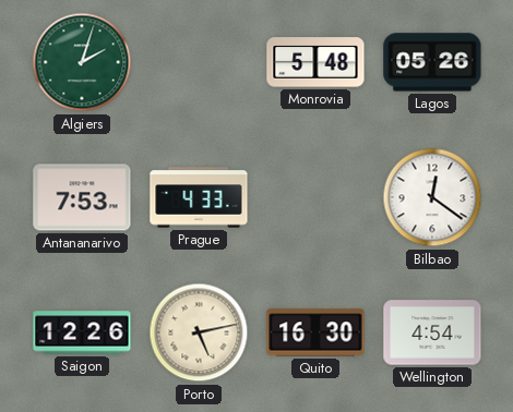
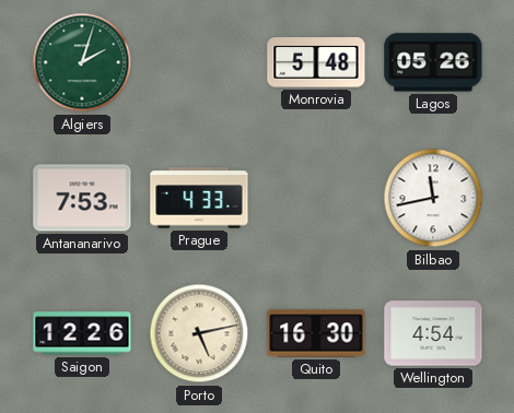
Bilbao: 12:21 -> 11:43 (433, 198)
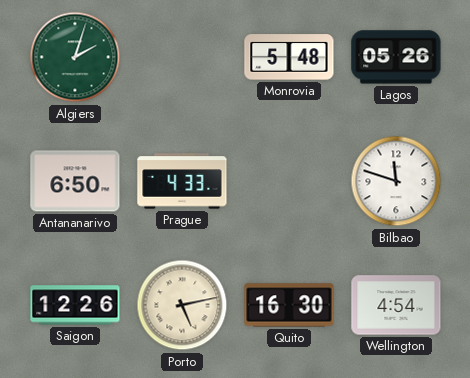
Antananarivo: 7:53 -> 6:50 (75, 181)
Bilbao: 11:43 -> 11:48 (396, 181)
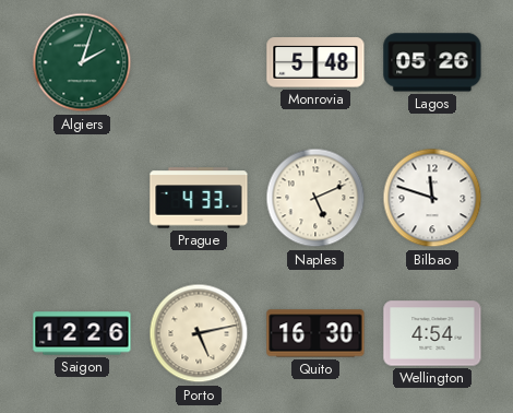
Antananarivo: 6:50 -> none (75, 181)
Naples: none -> 5:11 (315, 198)
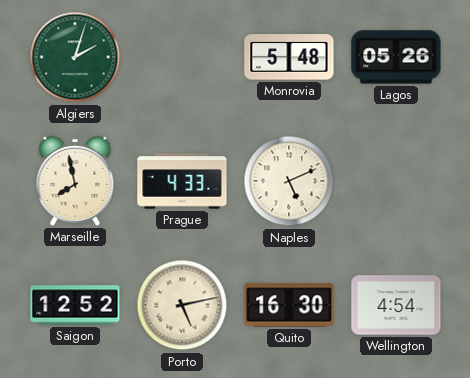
Marseille: none -> 7:58 (75, 181)
Bilbao: 11:48 -> none (432, 198)
Saigon: 12:26 -> 12:52 (75, 305)
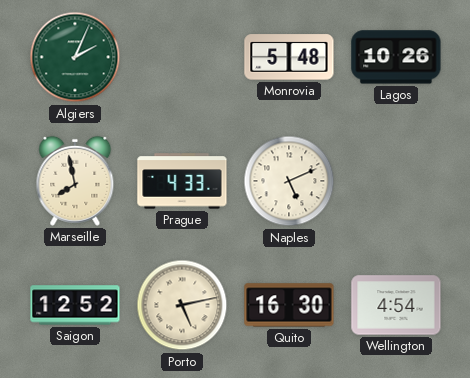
Algiers: 2:03 -> 2:04 (75, 57)
Lagos: 05:26 -> 10:26 (396, 57)
